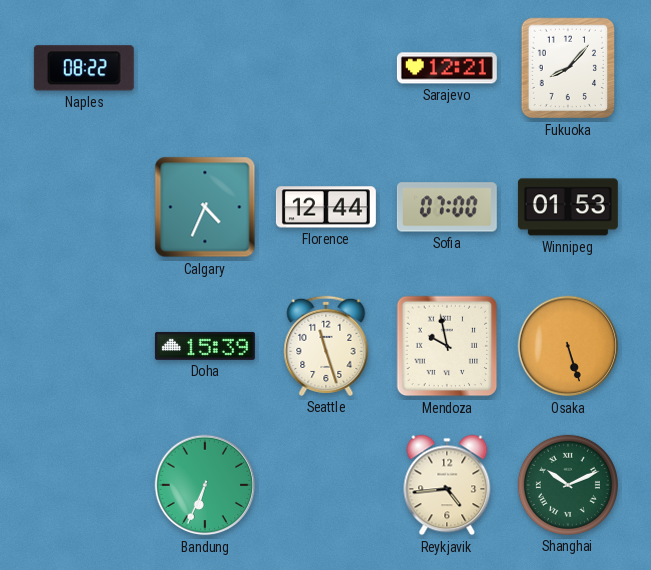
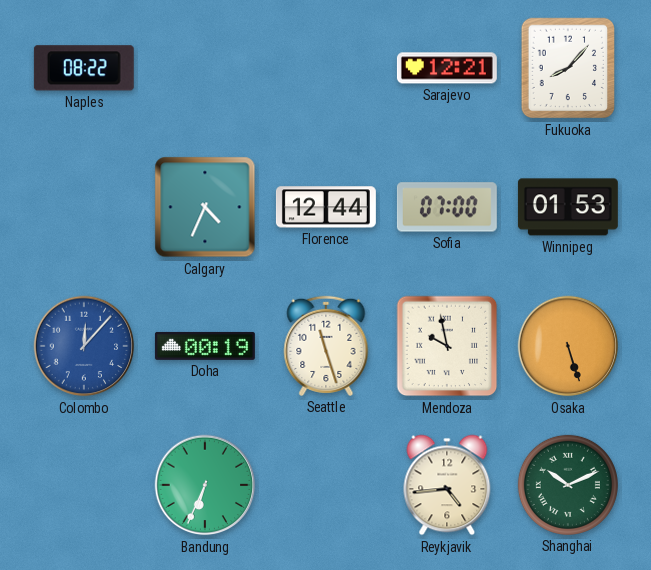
Colombo: none -> 12:07 (84, 346)
Doha: 15:39 -> 00:19 (205, 346)
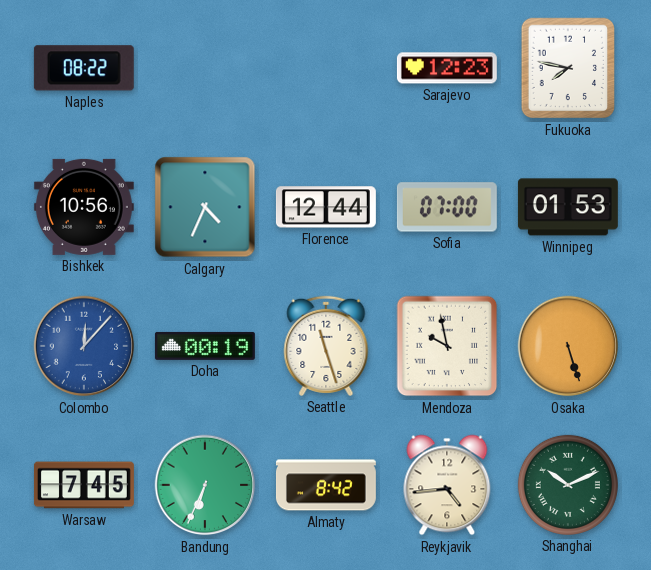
Sarajevo: 12:21 -> 12:23 (447, 68)
Fukuoka: 8:07 -> 7:47 (568, 68)
Bishkek: none -> 10:56 (84, 207)
Warsaw: none -> 7:45 (84, 485)
Almaty: none -> 8:42 (326, 485)
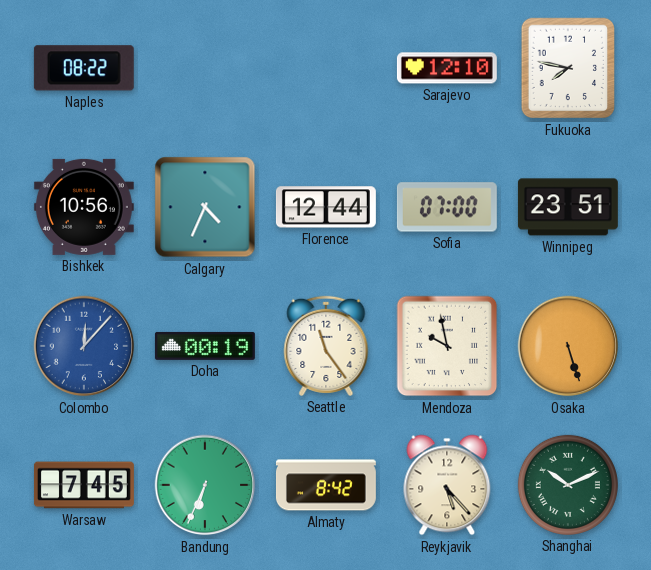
Sarajevo: 12:23 -> 12:10 (447, 68)
Winnipeg: 01:53 -> 23:51 (568, 207)
Seattle: 11:27 -> 11:24 (326, 346)
Reykjavik: 4:44 -> 5:23 (447, 485)
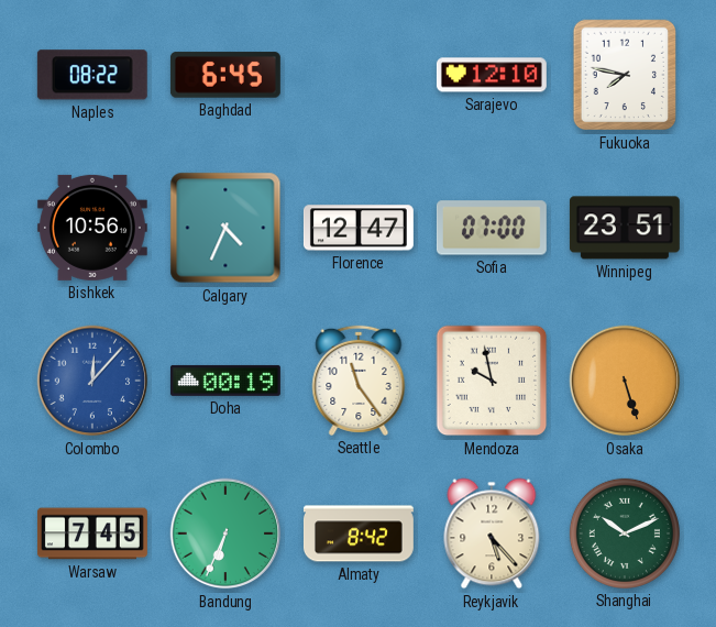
Baghdad: none -> 6:45 (225, 75)
Florence: 12:44 -> 12:47 (359, 228)
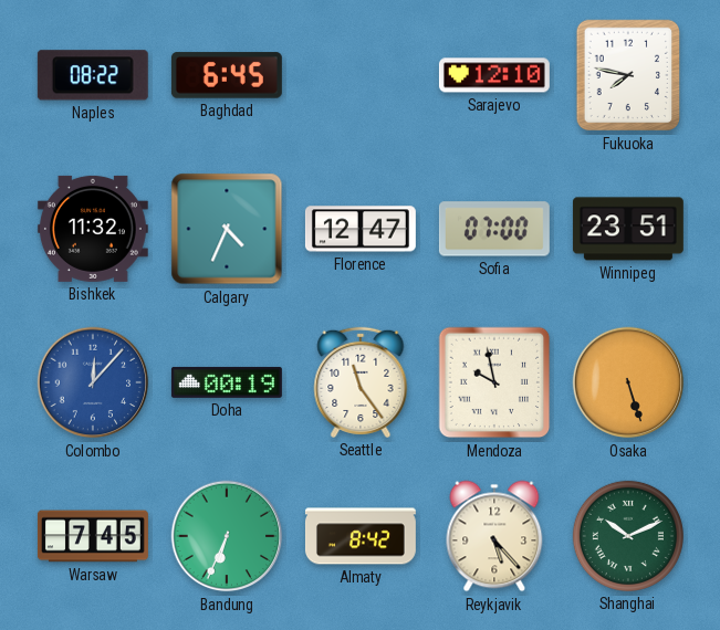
Bishkek: 10:56 -> 11:32 (93, 229)
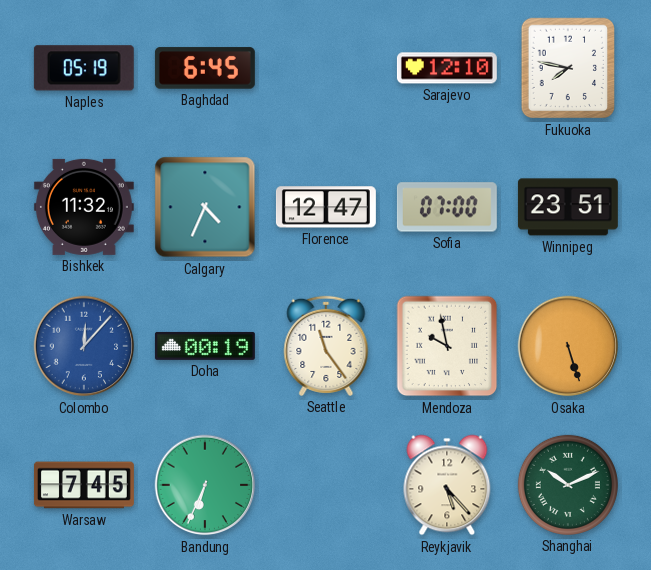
Naples: 08:22 -> 05:19 (84, 68)
Almaty: 8:42 -> none (361, 536)
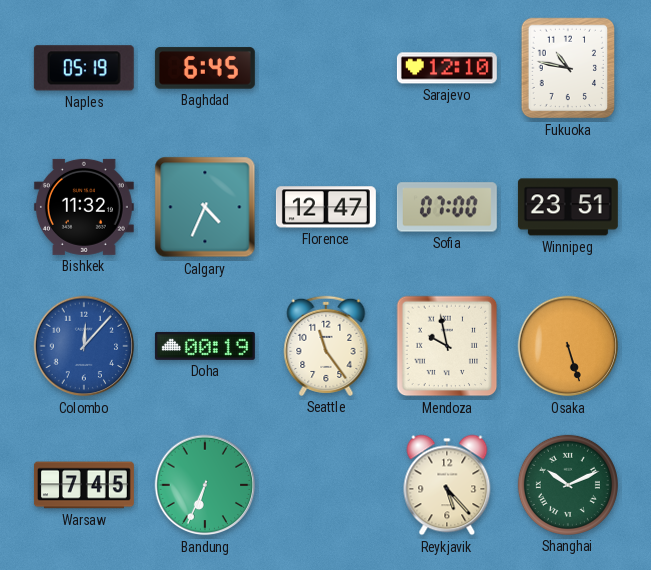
Fukuoka: 7:47 -> 10:47 (568, 68)
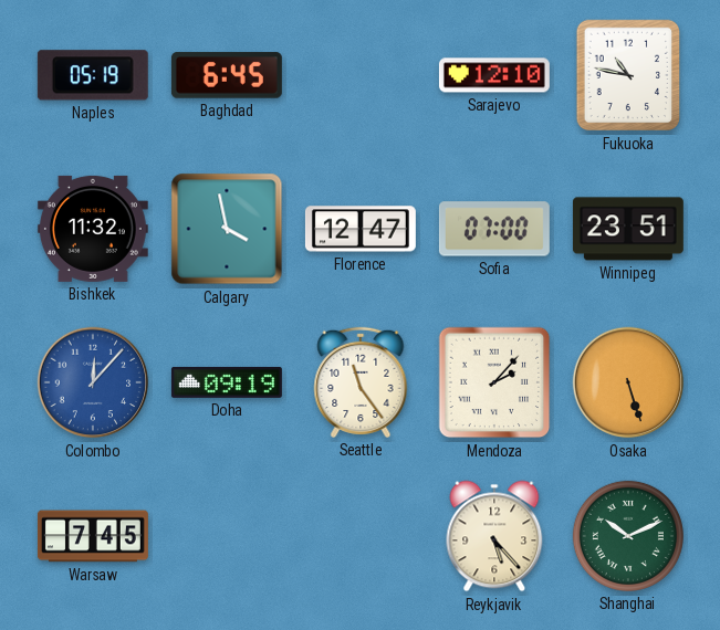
Calgary: 4:34 -> 3:58 (227, 229)
Doha: 00:19 -> 09:19 (227, 382)
Mendoza: 9:58 -> 2:07 (494, 382)
Bandung: 6:34 -> none (205, 485)
